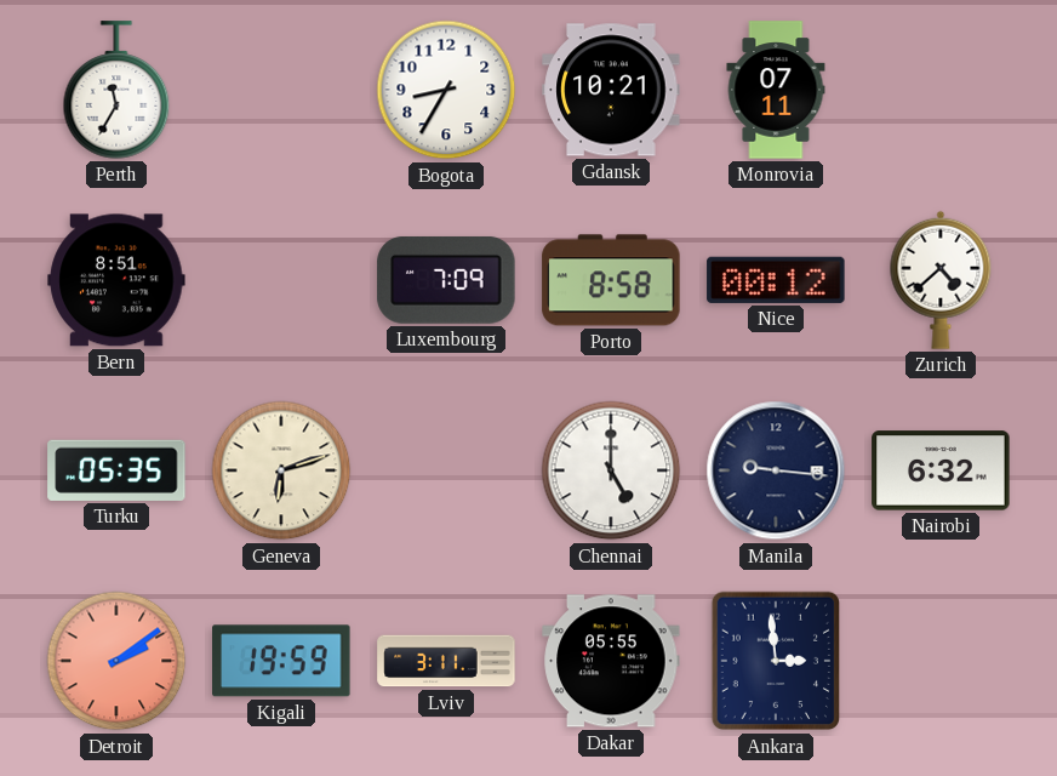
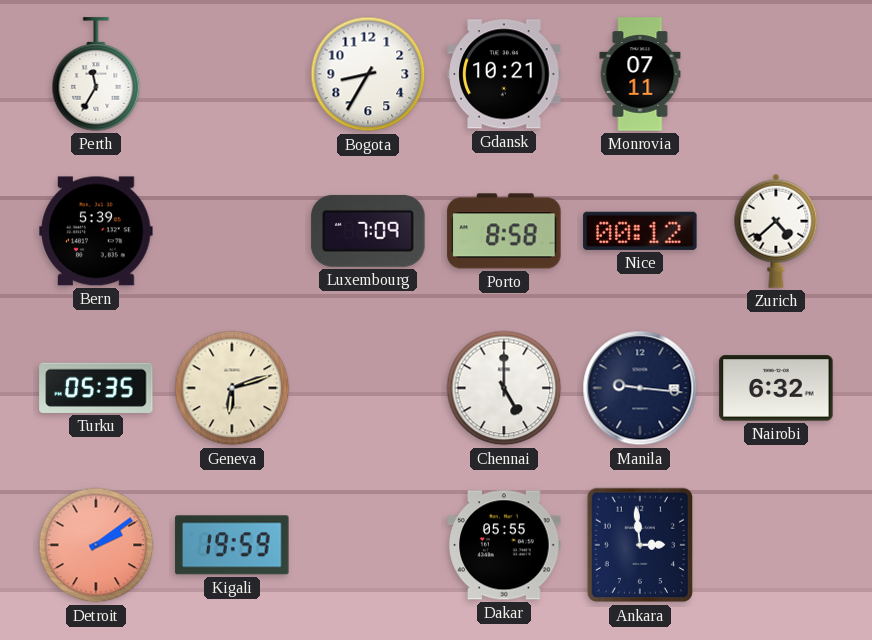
Bern: 8:51 -> 5:39 (96, 231)
Lviv: 3:11 -> none (446, 661)
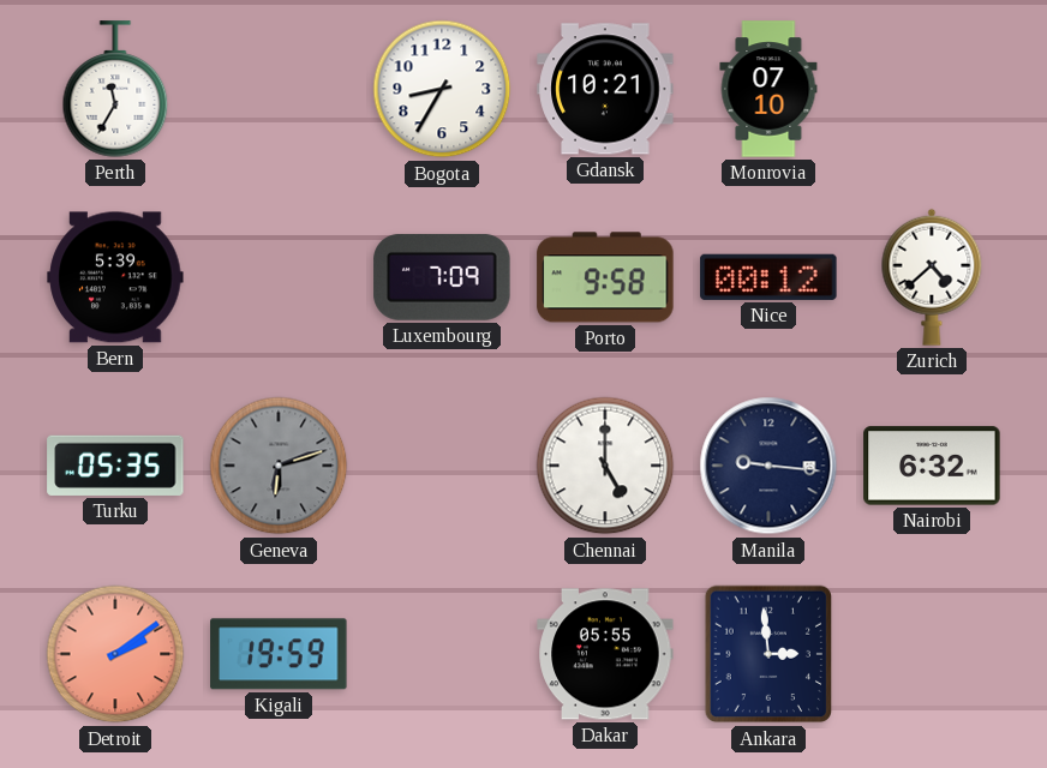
Monrovia: 07:11 -> 07:10 (768, 89)
Porto: 8:58 -> 9:58 (605, 277)
Geneva dial: cream -> grey (279, 466)
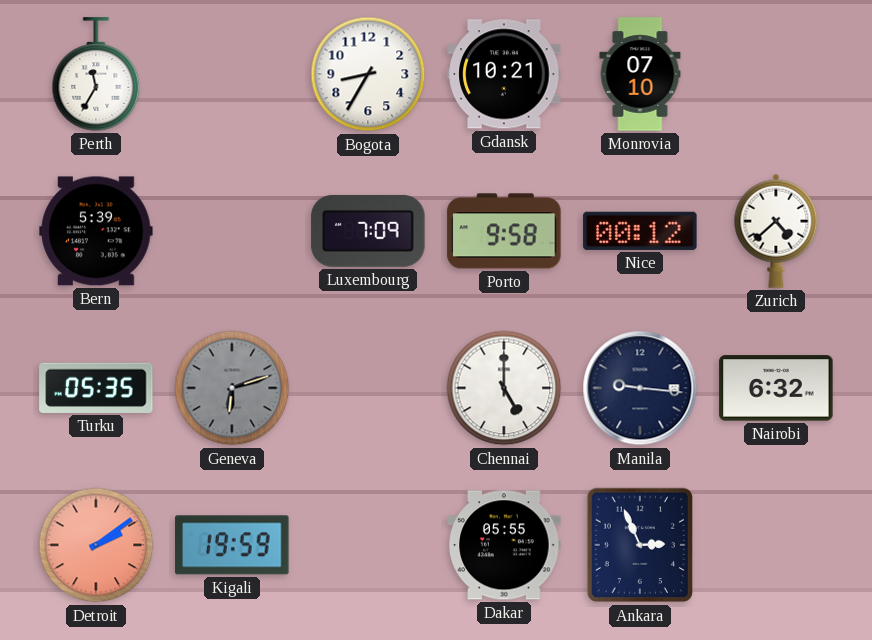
Ankara: 2:59 -> 2:56 (640, 545)
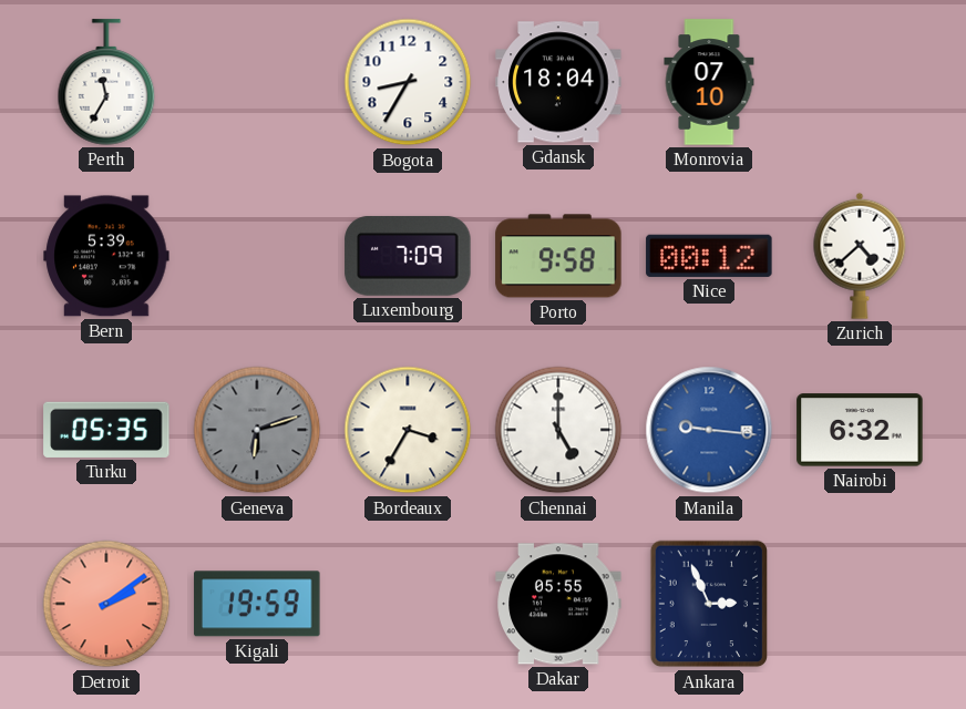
Gdansk: 10:21 -> 18:04 (558, 82)
Bordeaux: none -> 3:35 (408, 430)
Manila dial: navy -> blue (709, 430)
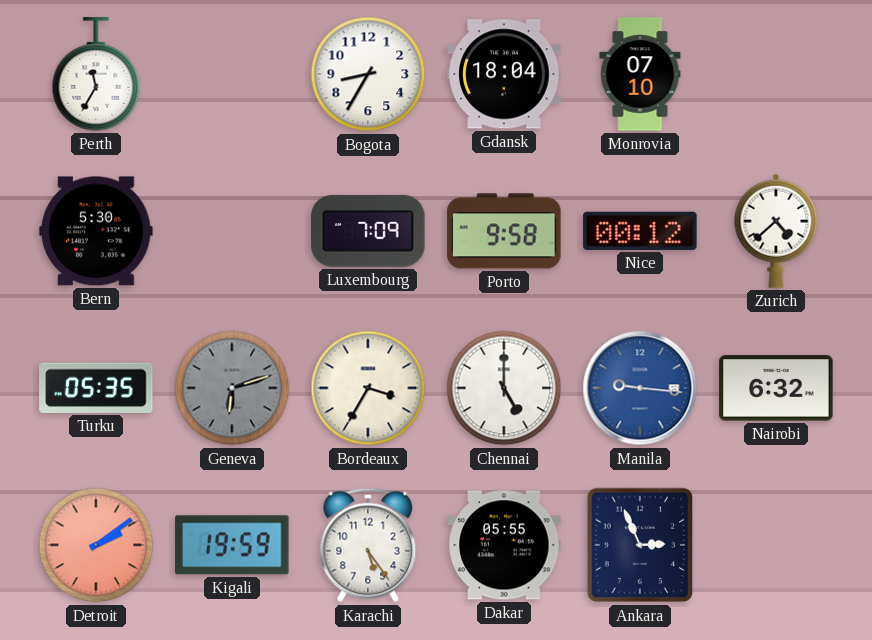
Bern: 5:39 -> 5:30 (96, 231)
Karachi: none -> 5:24 (368, 545)
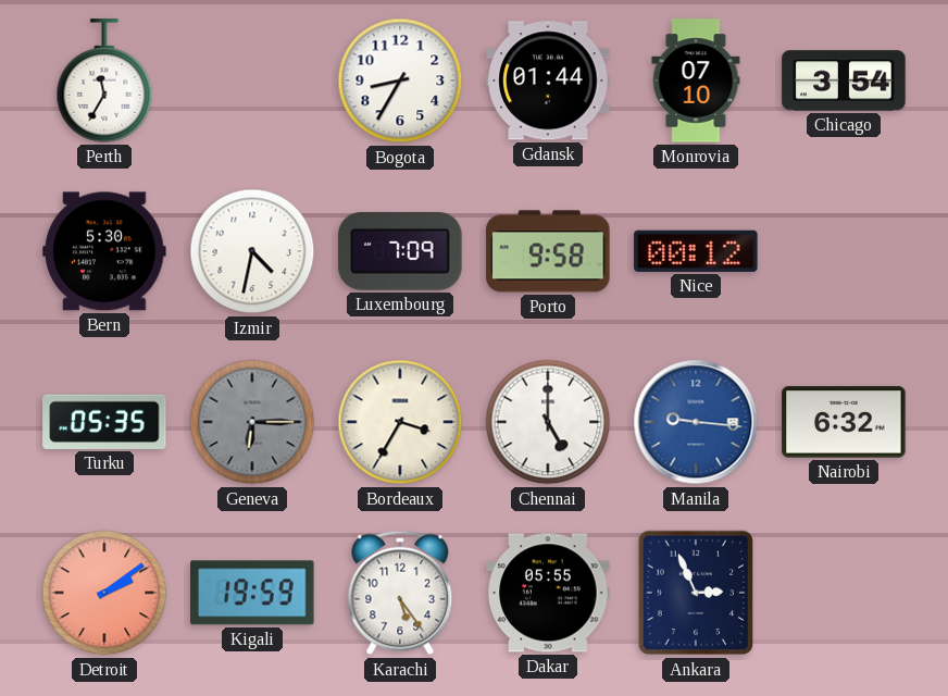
Gdansk: 18:04 -> 01:44 (548, 80)
Chicago: none -> 3:54 (844, 80)
Izmir: none -> 4:32 (252, 251)
Zurich: 4:38 -> none (776, 231)
Geneva: 6:12 -> 6:15 (252, 422)
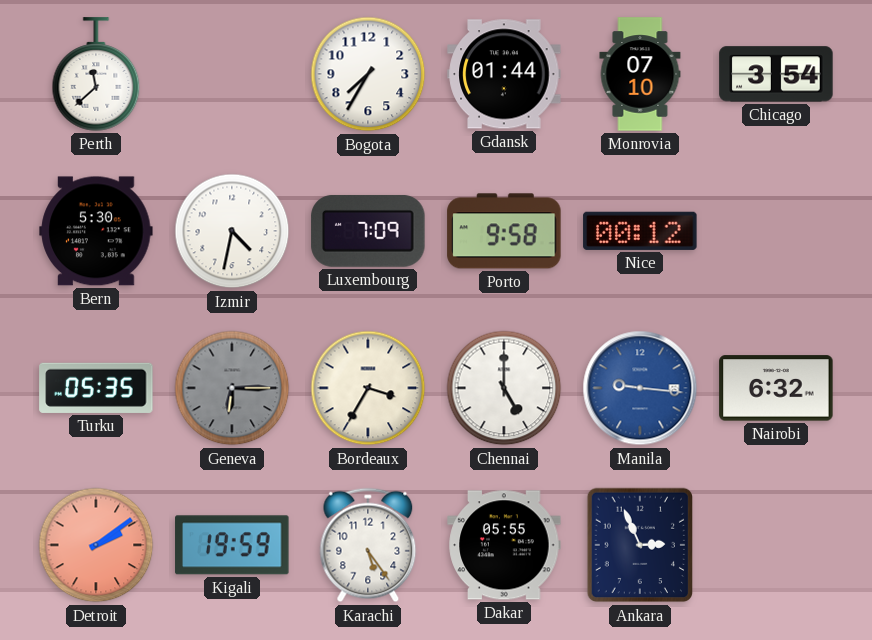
Perth: 11:35 -> 11:38 (96, 74)
Bogota: 8:35 -> 7:35 (368, 74)
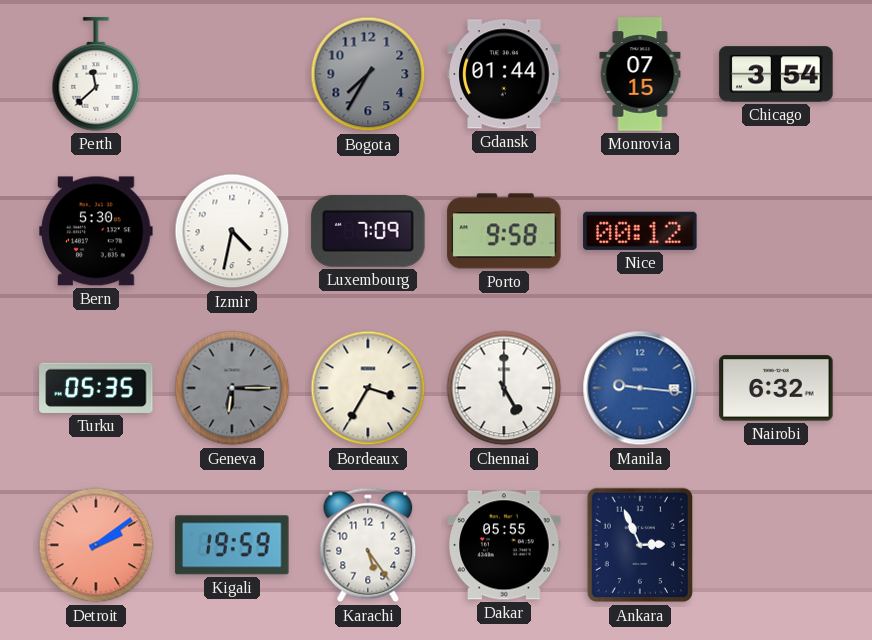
Bogota dial: white -> grey (368, 74)
Monrovia: 07:10 -> 07:15 (640, 74)
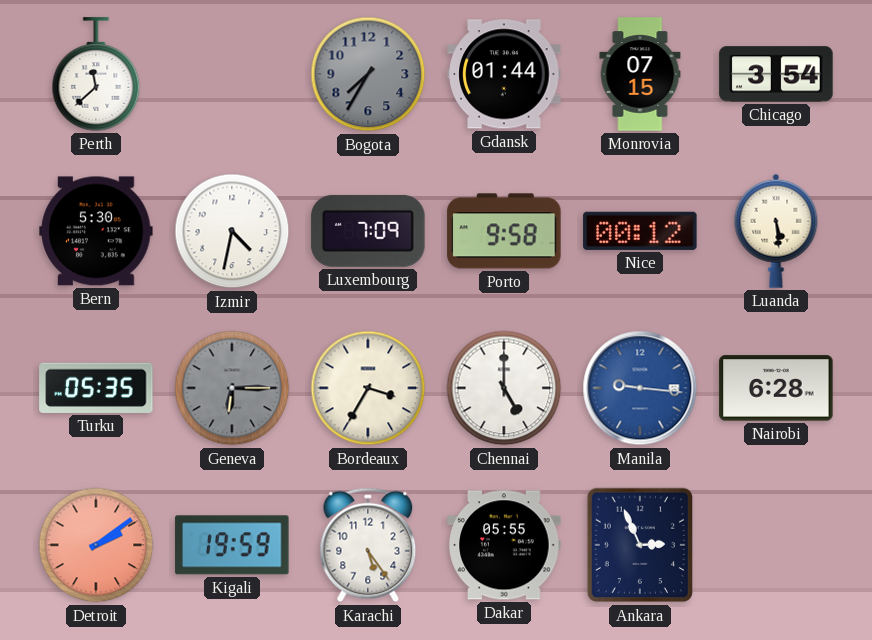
Luanda: none -> 5:29 (776, 231)
Nairobi: 6:32 -> 6:28 (776, 388)
